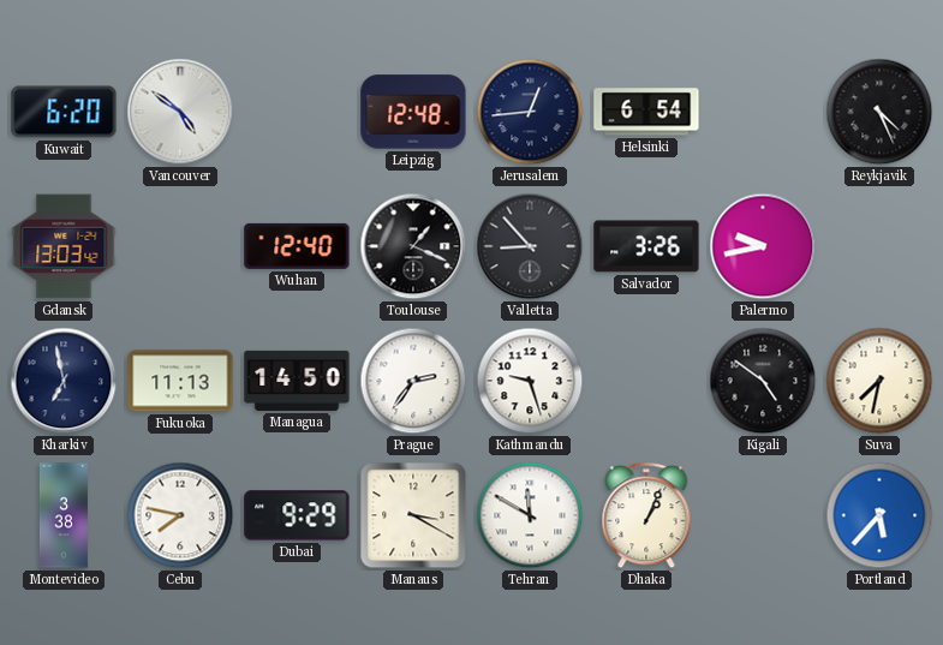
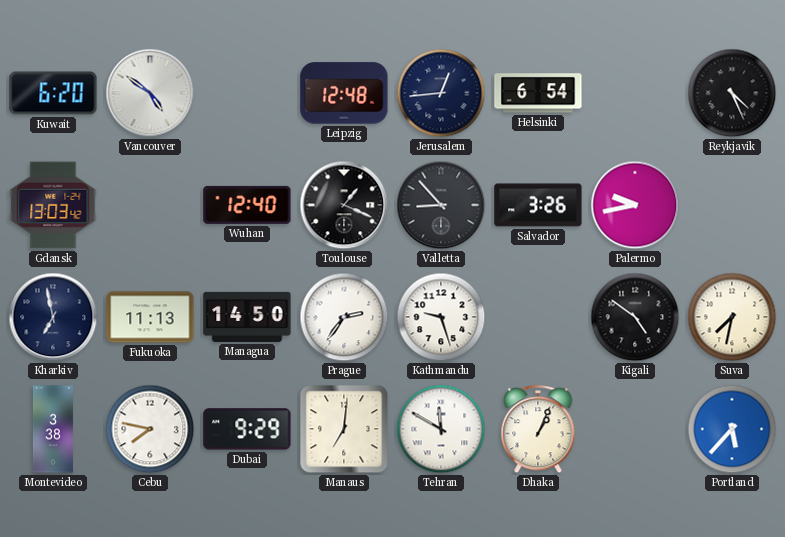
Manaus: 3:20 -> 7:01 (344, 429)
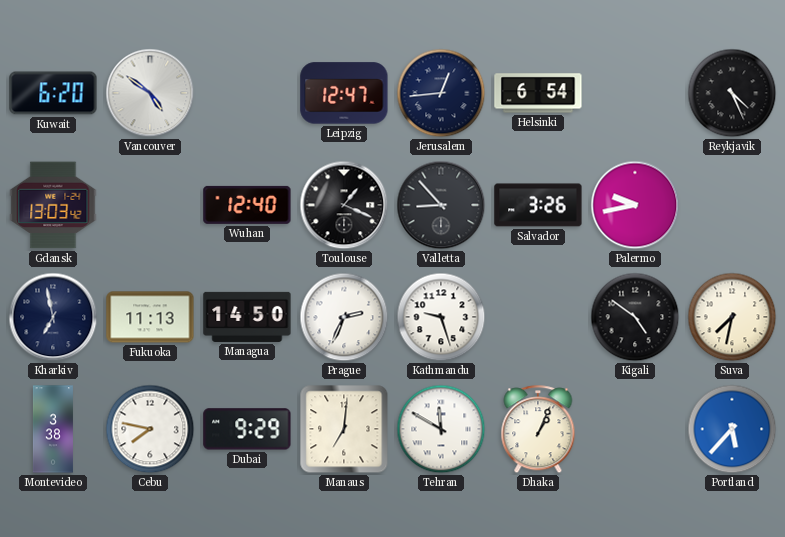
Leipzig: 12:48 -> 12:47 (344, 93)
Prague: 2:36 -> 2:34 (344, 317)
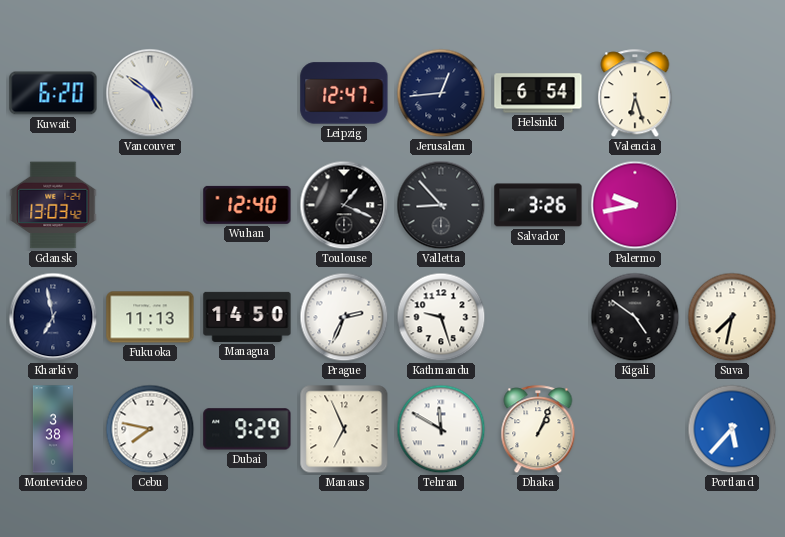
Valencia: none -> 6:27 (635, 94)
Reykjavik: 4:26 -> none (732, 93)
Manaus: 7:01 -> 6:56 (344, 429)
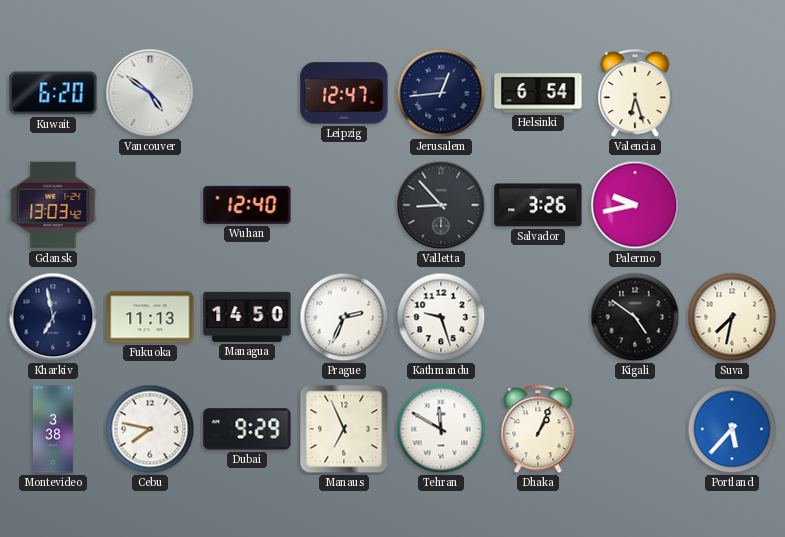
Toulouse: 1:19 -> none (344, 205)
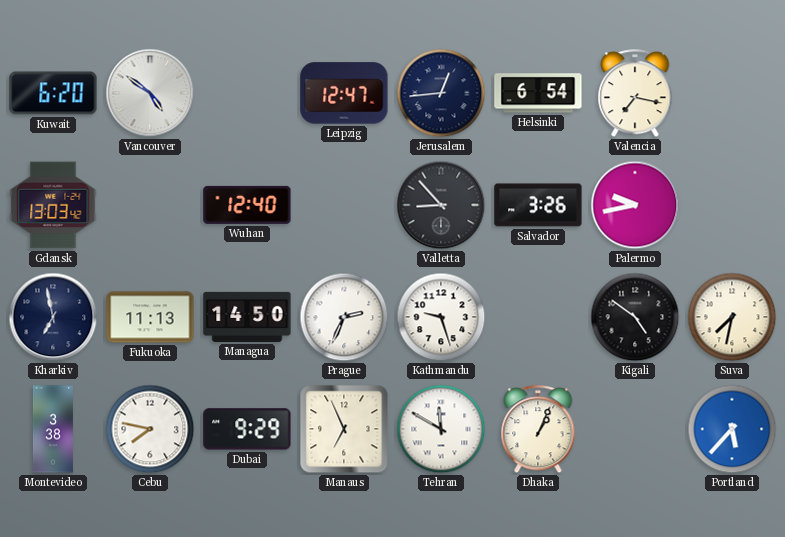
Valencia: 6:27 -> 7:17 (635, 94)
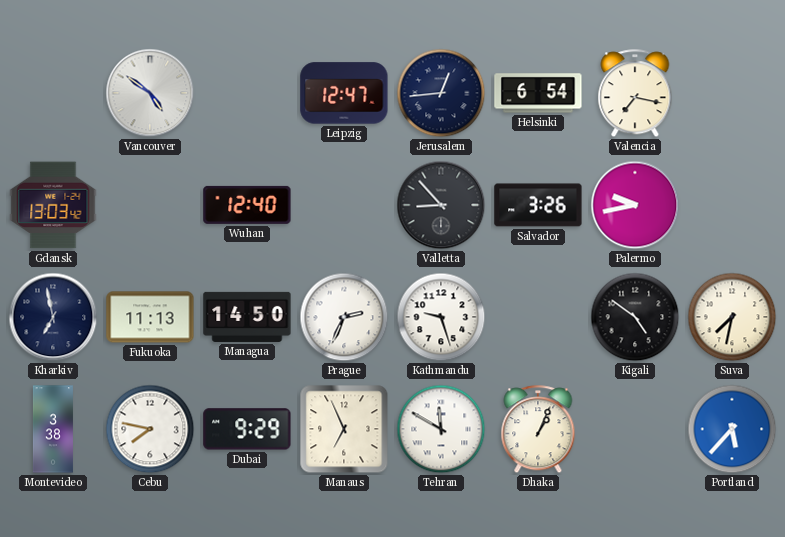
Kuwait: 6:20 -> none (53, 93)
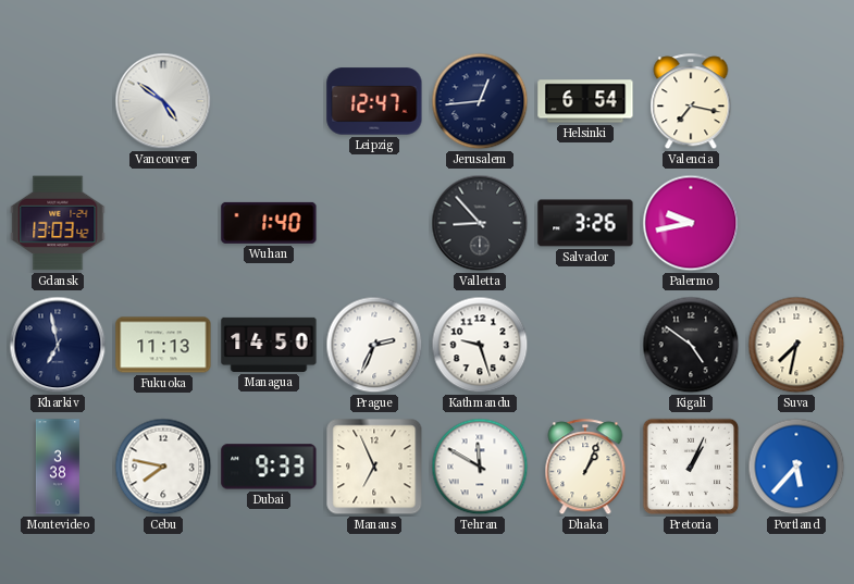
Wuhan: 12:40 -> 1:40 (269, 223)
Dubai: 9:29 -> 9:33 (269, 467)
Pretoria: none -> 1:04 (691, 467)
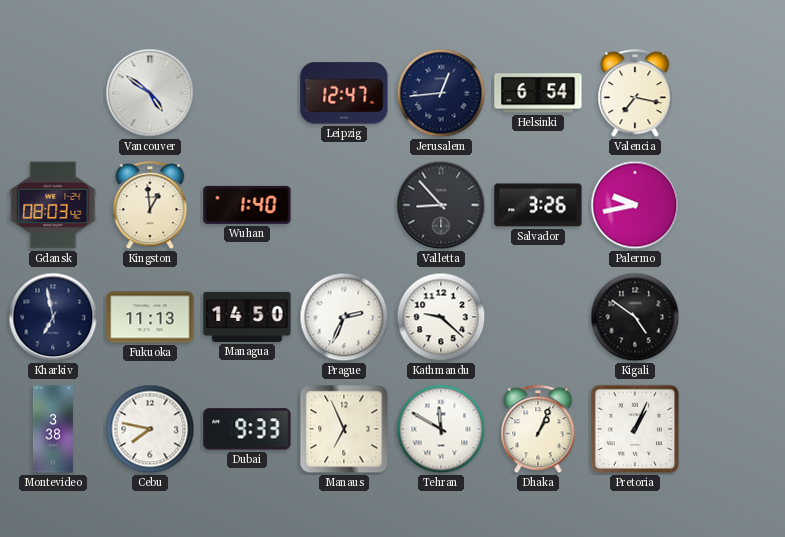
Gdansk: 13:03 -> 08:03 (53, 205)
Kingston: none -> 12:59 (150, 206)
Kathmandu: 9:27 -> 9:22 (441, 317)
Suva: 7:32 -> none (796, 345)
Portland: 5:37 -> none (796, 467)
